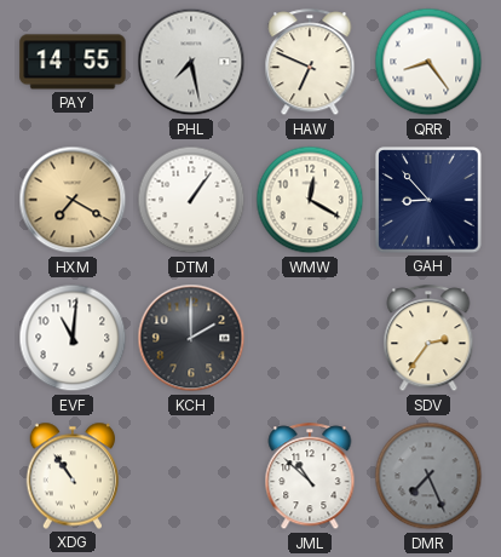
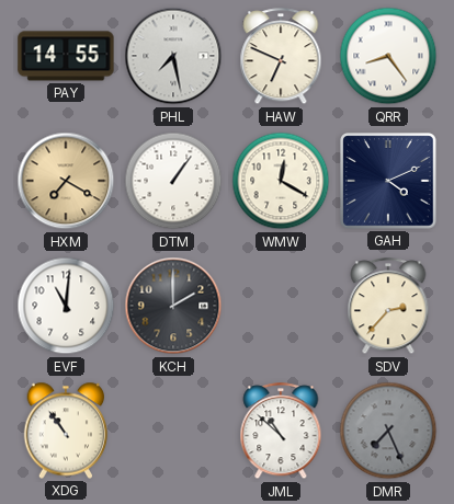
GAH: 8:53 -> 4:11 (388, 181)
SDV: 2:36 -> 2:37 (388, 307)
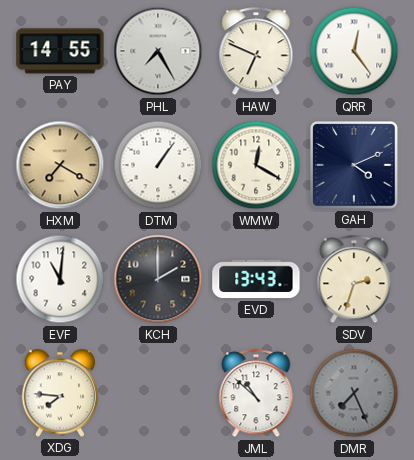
PHL: 7:28 -> 7:25 (158, 51)
QRR: 8:24 -> 12:24 (354, 51)
EVD: none -> 13:43 (256, 279)
SDV: 2:37 -> 2:33 (354, 280)
XDG: 10:54 -> 7:46 (60, 393)
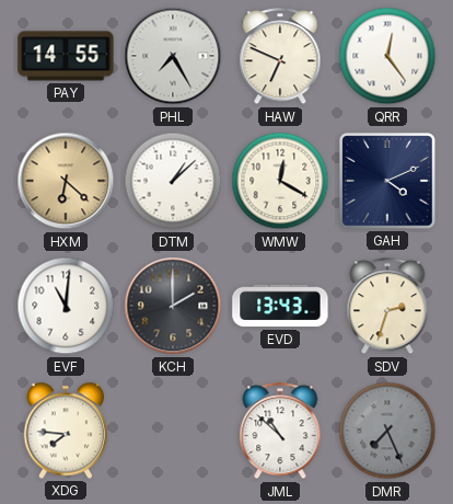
HXM: 7:20 -> 6:22 (66, 181)
DTM: 1:06 -> 1:08 (173, 181)
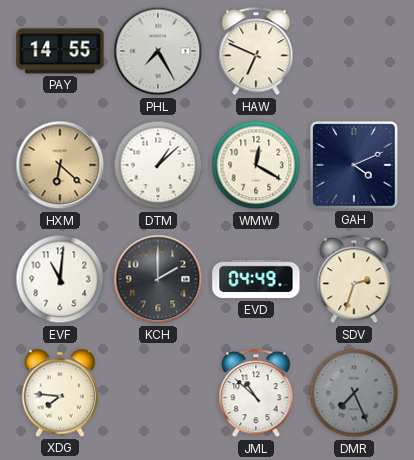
QRR: 12:24 -> none (387, 56)
EVD: 13:43 -> 04:49 (256, 279)
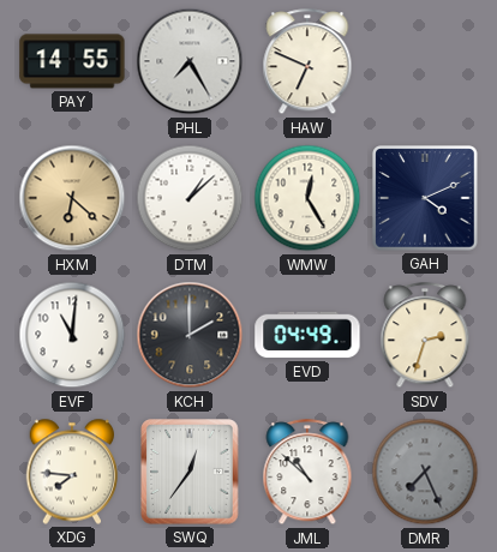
WMW: 12:20 -> 12:25 (307, 198)
SWQ: none -> 12:36 (190, 472)
